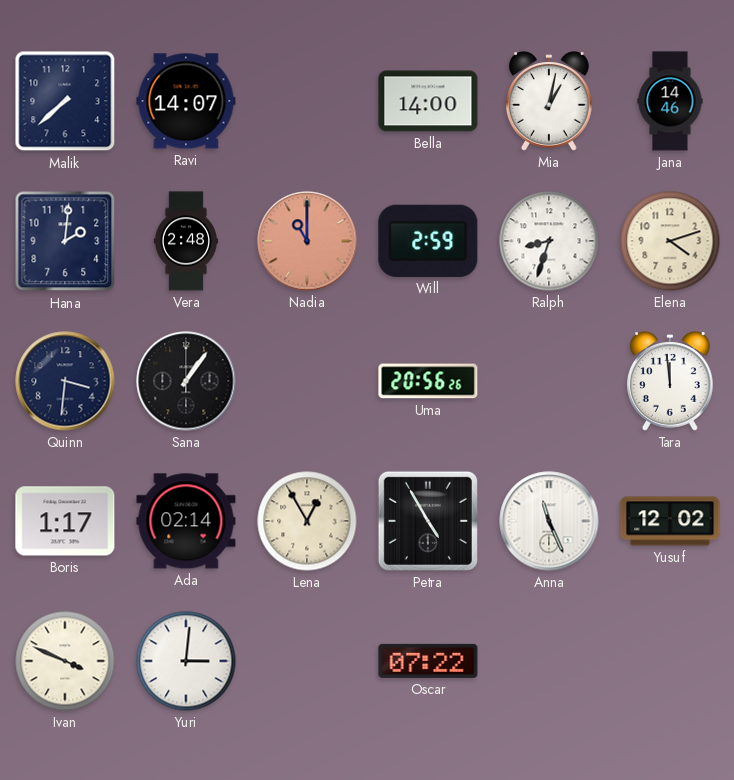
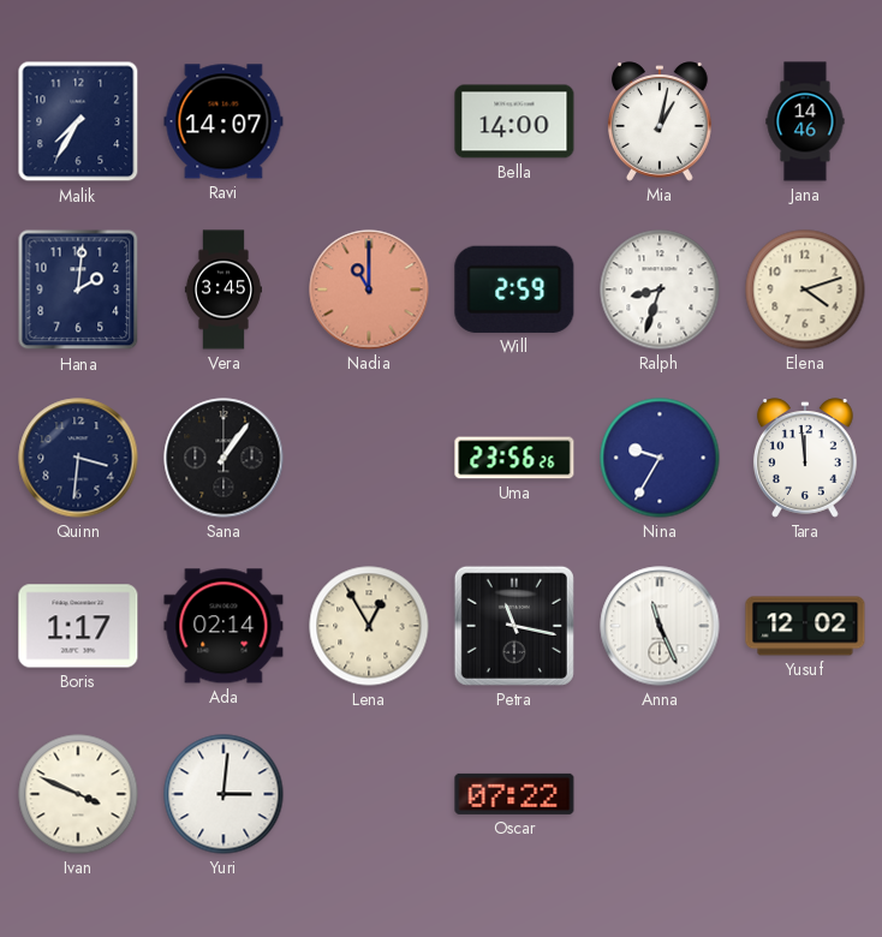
Malik: 7:38 -> 7:35 (78, 121)
Vera: 2:48 -> 3:45 (224, 290)
Uma: 20:56 -> 23:56 (514, 458)
Nina: none -> 9:35 (660, 458)
Petra: 4:55 -> 11:17 (514, 626)
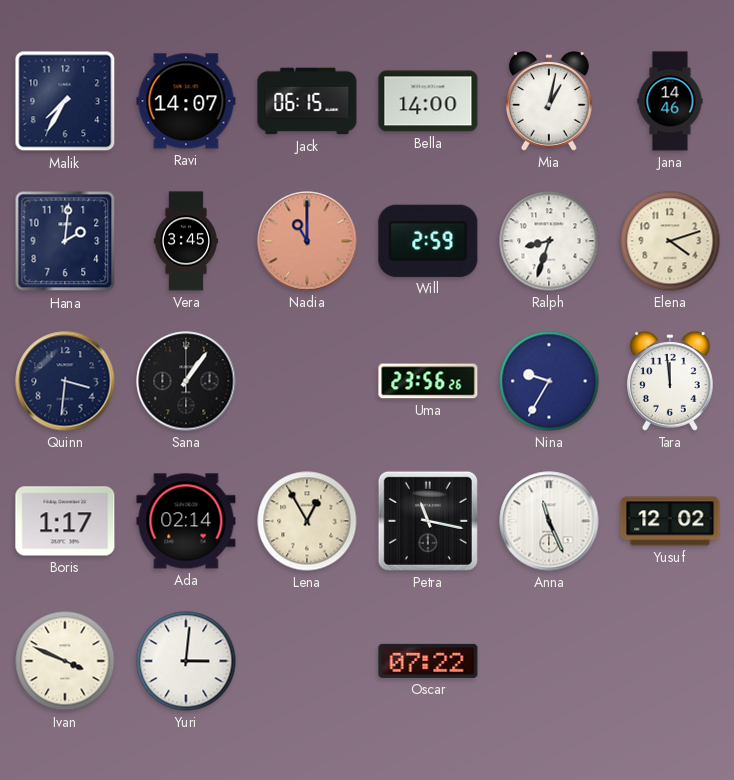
Jack: none -> 06:15 (307, 101)
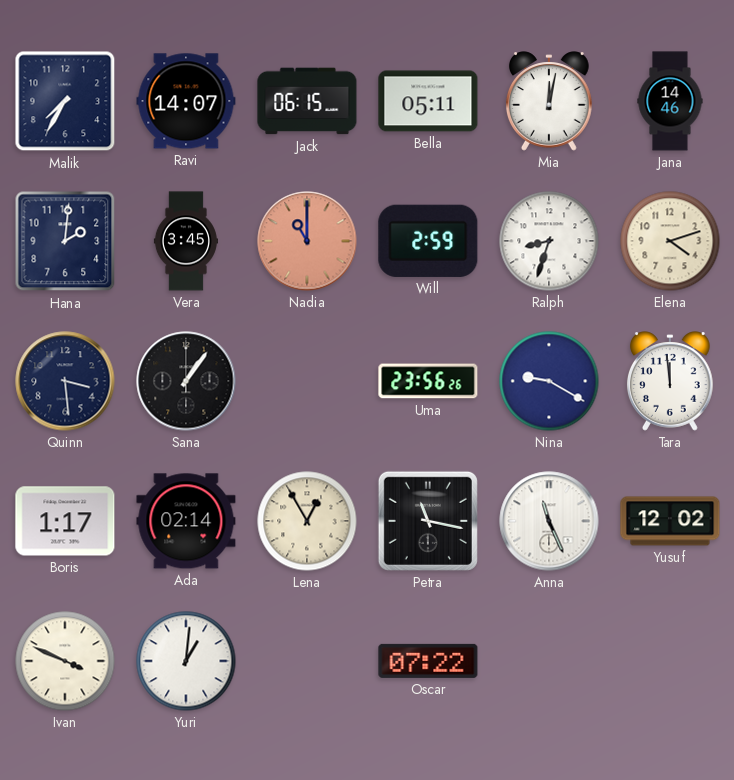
Bella: 14:00 -> 05:11 (428, 101)
Mia: 1:02 -> 12:02 (549, 101)
Quinn: 3:31 -> 3:29 (65, 381)
Nina: 9:35 -> 9:20 (549, 381)
Yuri: 3:01 -> 1:01 (186, 661)
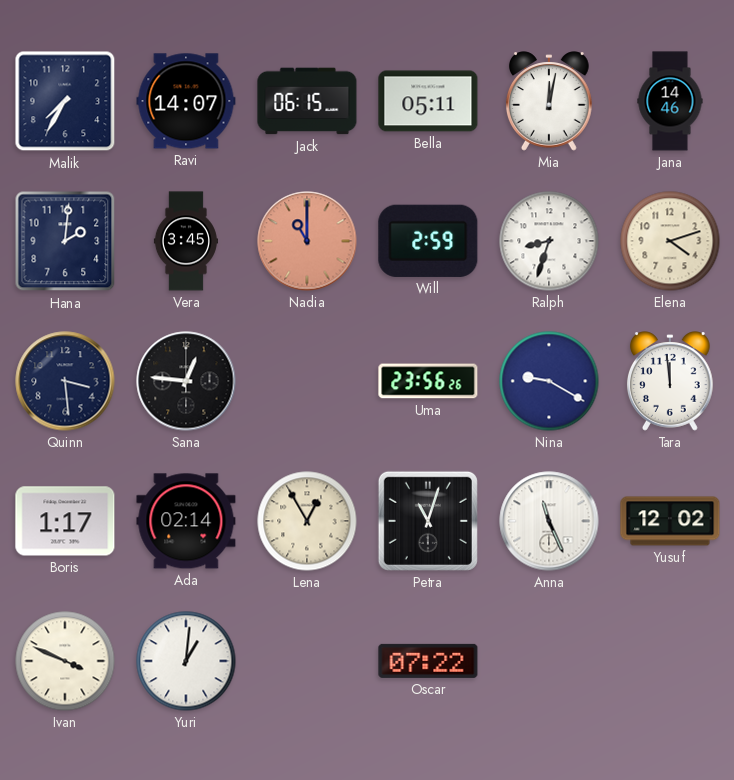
Sana: 1:06 -> 12:46 (186, 381)
Petra: 11:17 -> 11:03 (428, 521)
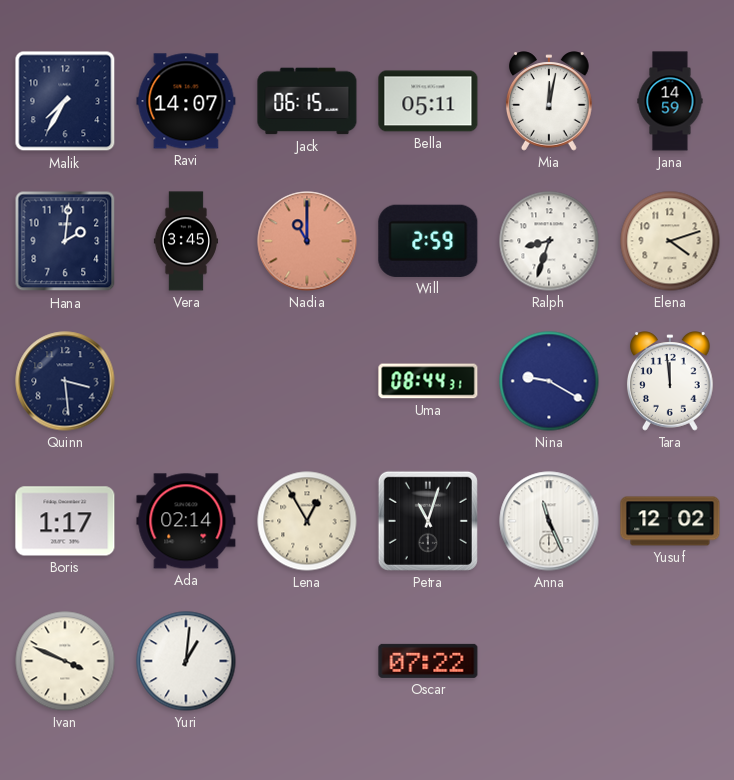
Jana: 14:46 -> 14:59 (670, 101)
Sana: 12:46 -> none (186, 381)
Uma: 23:56 -> 08:44 (428, 381)
